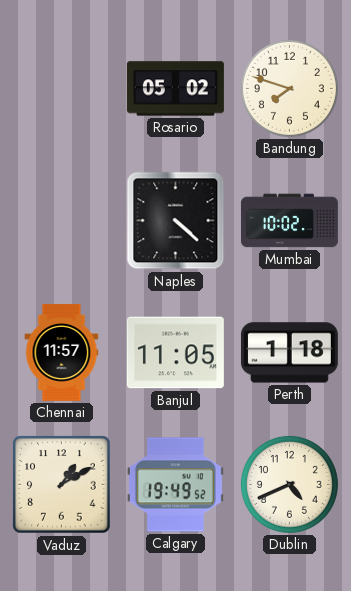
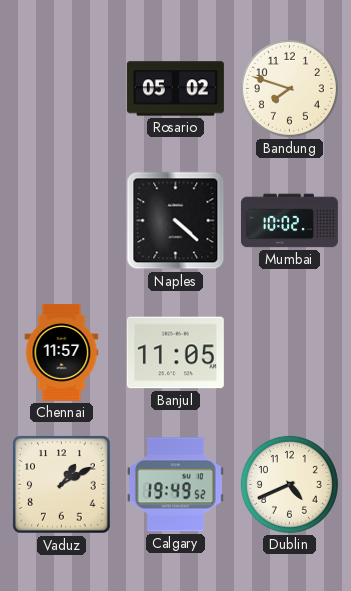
Perth: 1:18 -> none (289, 353)
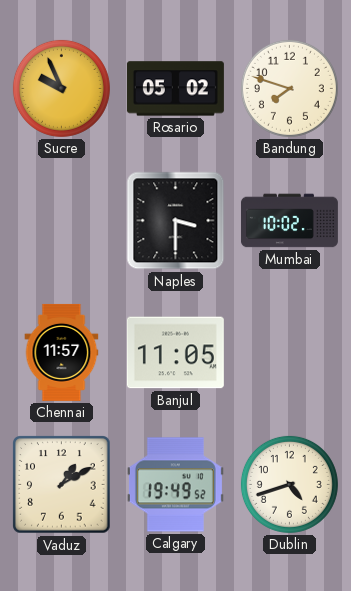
Sucre: none -> 9:56 (61, 88)
Naples: 4:22 -> 3:30 (176, 221)
Dublin: 4:41 -> 4:42 (289, 484)
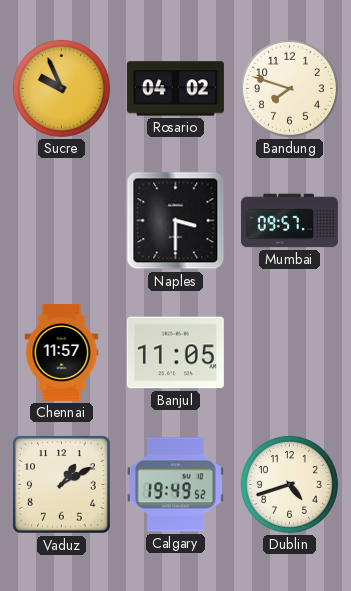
Rosario: 05:02 -> 04:02 (175, 89)
Mumbai: 10:02 -> 09:57 (289, 221)
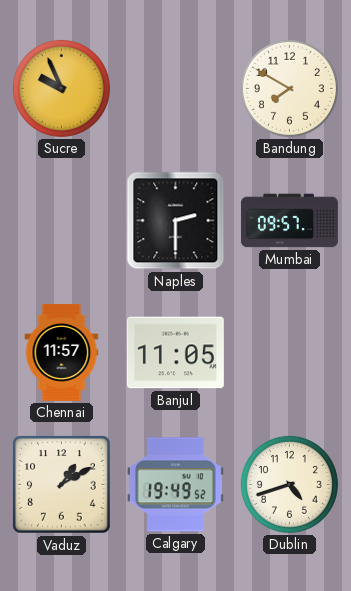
Rosario: 04:02 -> none (175, 89)
Bandung: 7:48 -> 7:50 (289, 88)
Naples: 3:30 -> 2:30 (176, 221)
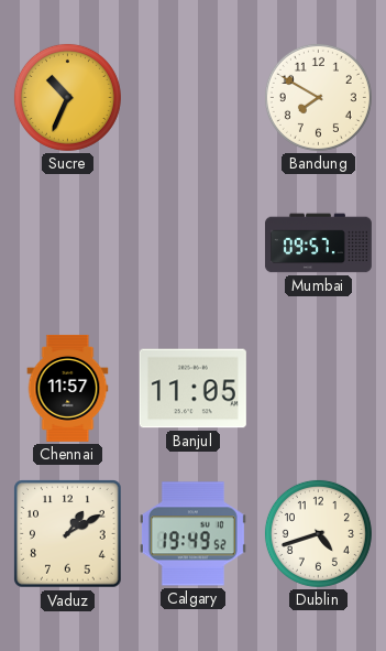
Sucre: 9:56 -> 10:34 (67, 97)
Naples: 2:30 -> none (176, 221)
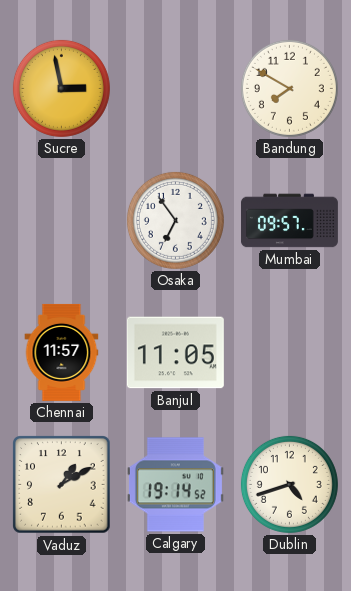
Sucre: 10:34 -> 2:58 (61, 88)
Osaka: none -> 6:54 (175, 220)
Calgary: 19:49 -> 19:14 (175, 485)
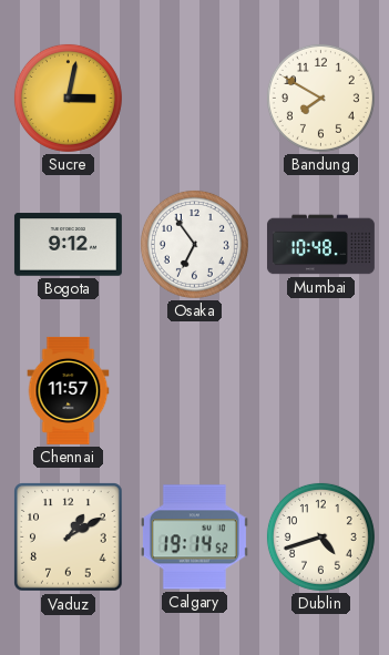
Sucre: 2:58 -> 3:02 (68, 98)
Bogota: none -> 9:12 (68, 245)
Mumbai: 09:57 -> 10:48 (320, 245)
Banjul: 11:05 -> none (175, 353)
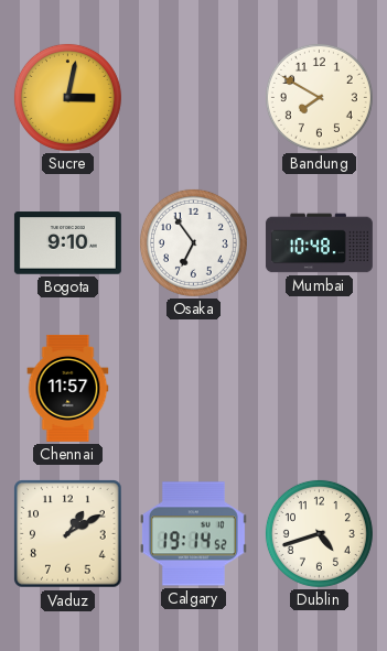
Bogota: 9:12 -> 9:10 (67, 243)
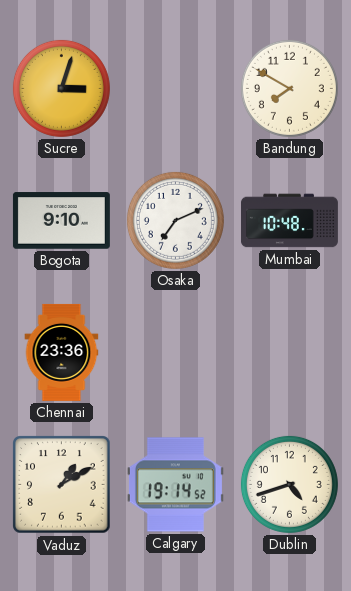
Sucre: 3:02 -> 3:03 (61, 88)
Osaka: 6:54 -> 7:11 (175, 220)
Chennai: 11:57 -> 23:36 (62, 352)
